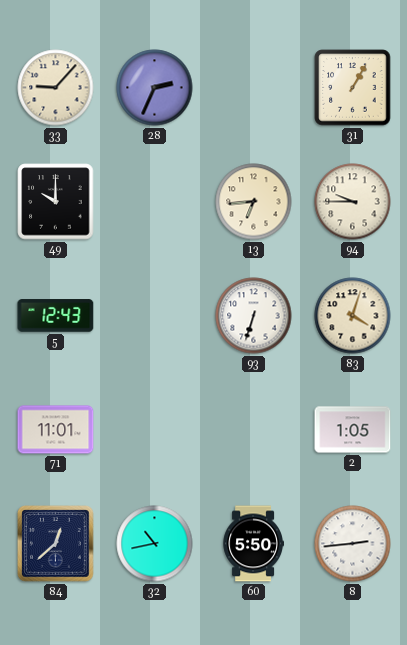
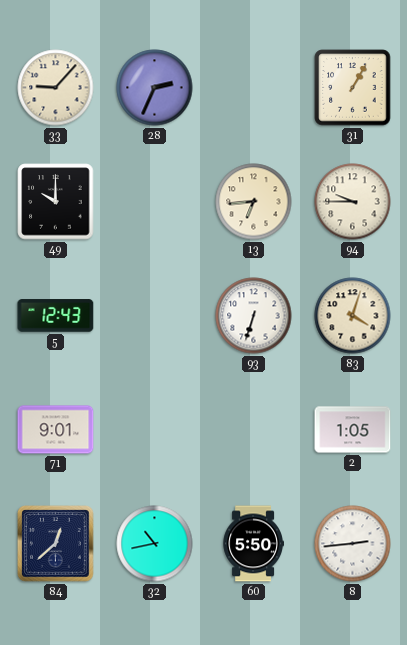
71: 11:01 -> 9:01 (56, 430)
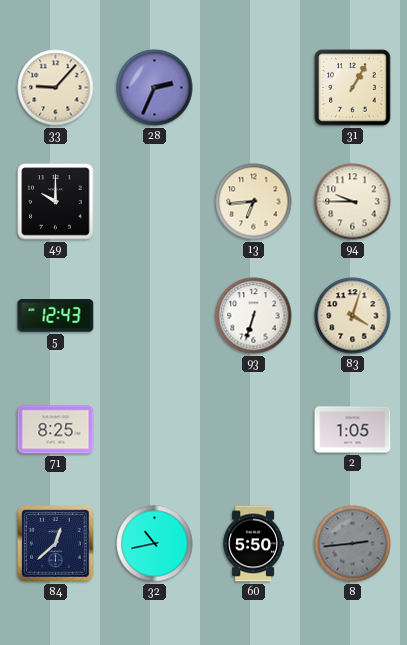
71: 9:01 -> 8:25 (56, 430)
8 dial: white -> grey (353, 544)
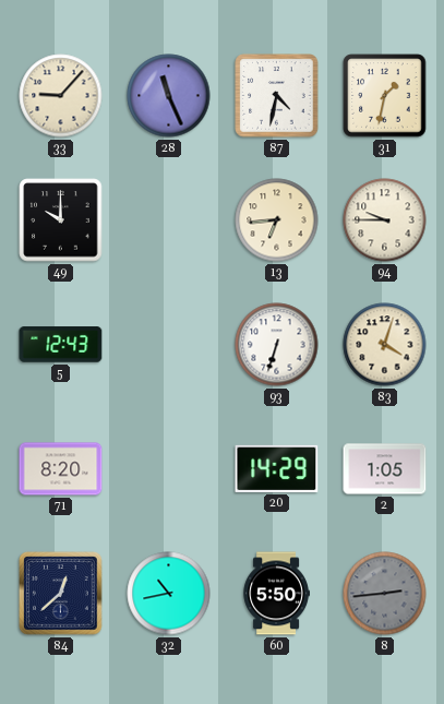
28: 2:34 -> 11:26 (169, 96)
87: none -> 4:32 (277, 96)
31: 1:05 -> 1:32 (385, 96)
71: 8:25 -> 8:20 (61, 469)
20: none -> 14:29 (277, 468)
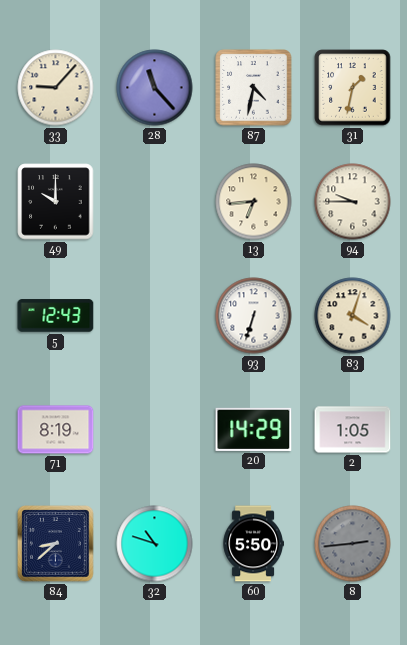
28: 11:26 -> 11:23 (155, 88)
71: 8:20 -> 8:19 (56, 430)
84: 12:38 -> 8:38 (56, 544)
32: 10:43 -> 10:48 (155, 544)
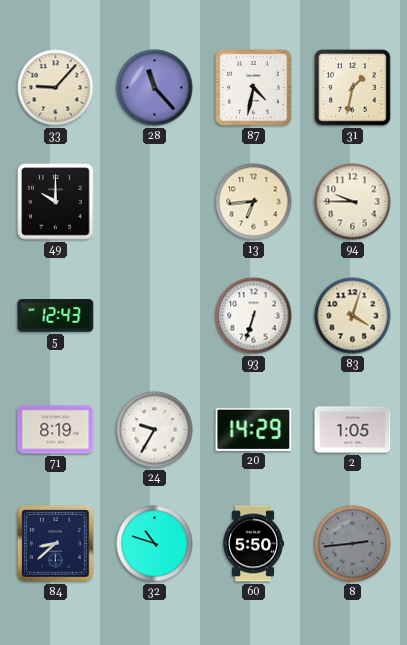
24: none -> 9:35 (155, 430)
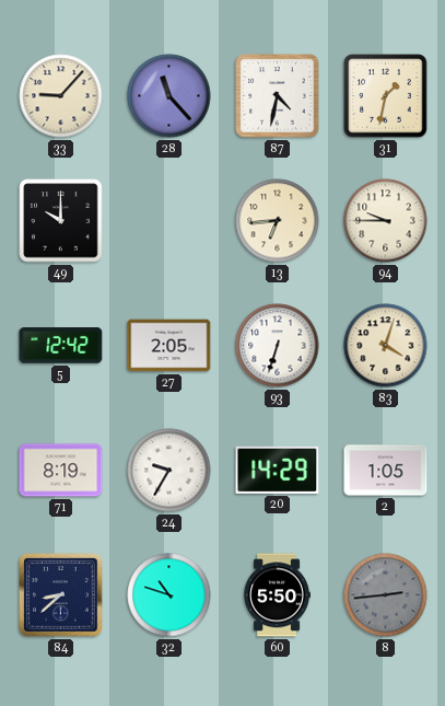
5: 12:43 -> 12:42 (61, 346)
27: none -> 2:05 (169, 346)
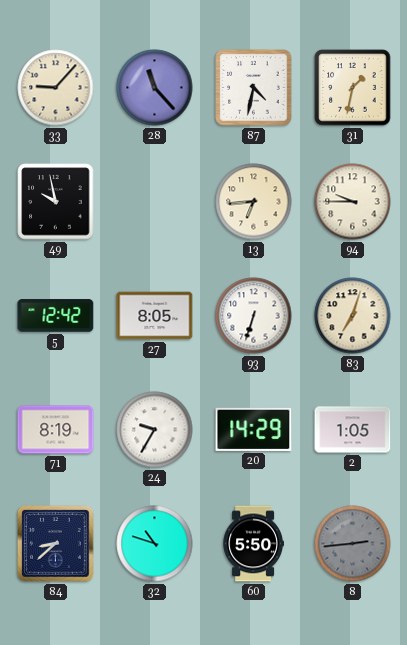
49: 10:00 -> 9:58 (56, 202)
27: 2:05 -> 8:05 (155, 316)
83: 4:03 -> 7:03 (353, 316)
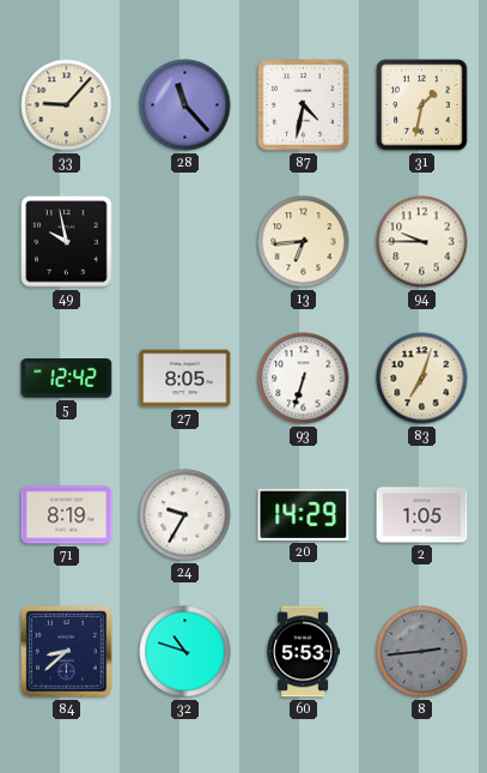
60: 5:50 -> 5:53 (303, 652)
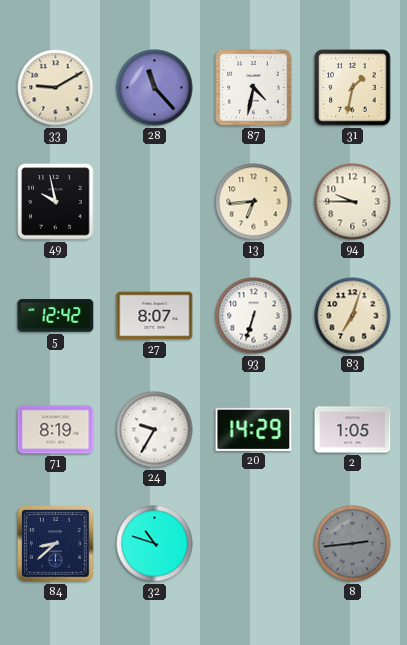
33: 9:07 -> 9:10 (56, 88)
27: 8:05 -> 8:07 (155, 316)
60: 5:53 -> none (303, 652)
